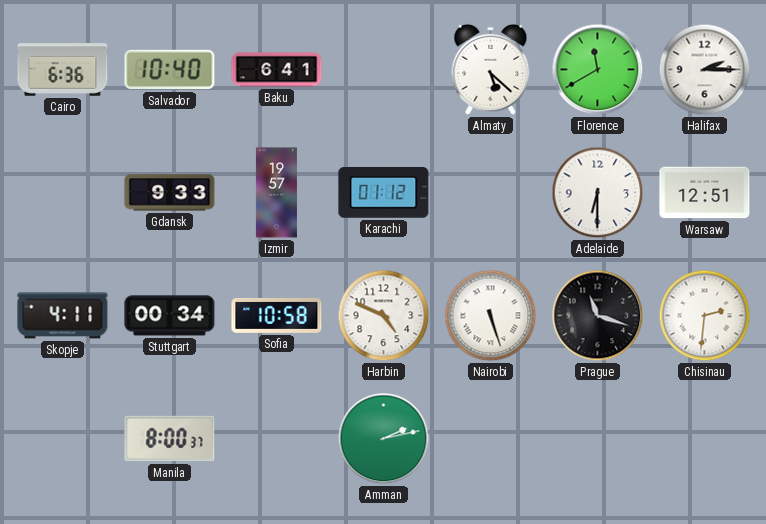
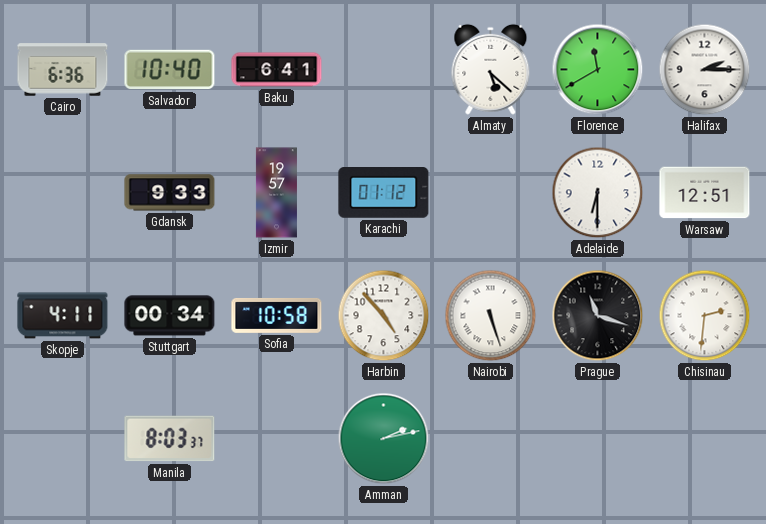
Harbin: 4:49 -> 4:53 (384, 316)
Manila: 8:00 -> 8:03 (170, 439)
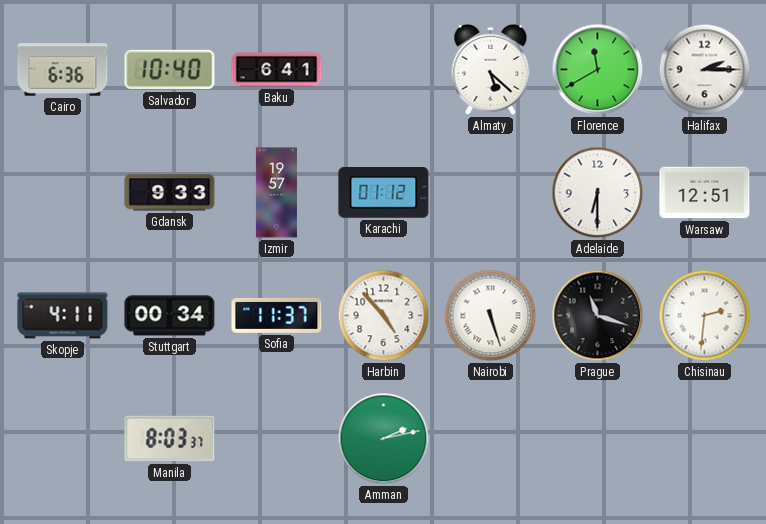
Sofia: 10:58 -> 11:37 (277, 315)
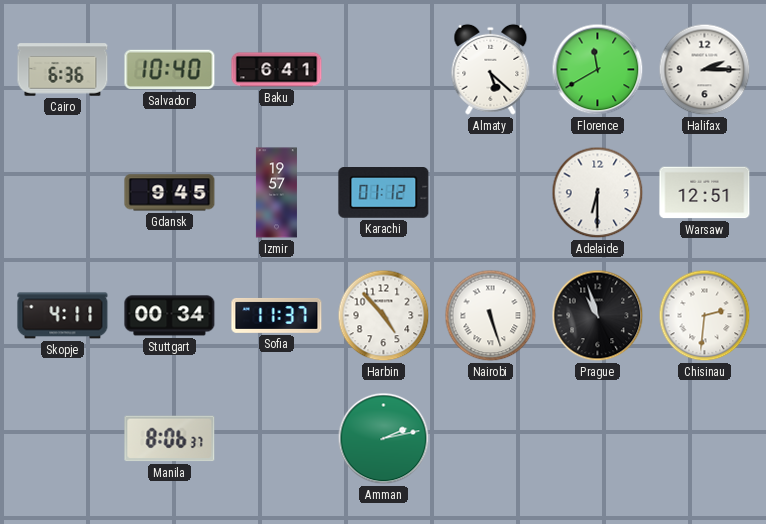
Gdansk: 9:33 -> 9:45 (170, 193)
Prague: 11:18 -> 10:57 (598, 316)
Manila: 8:03 -> 8:06 (170, 439)
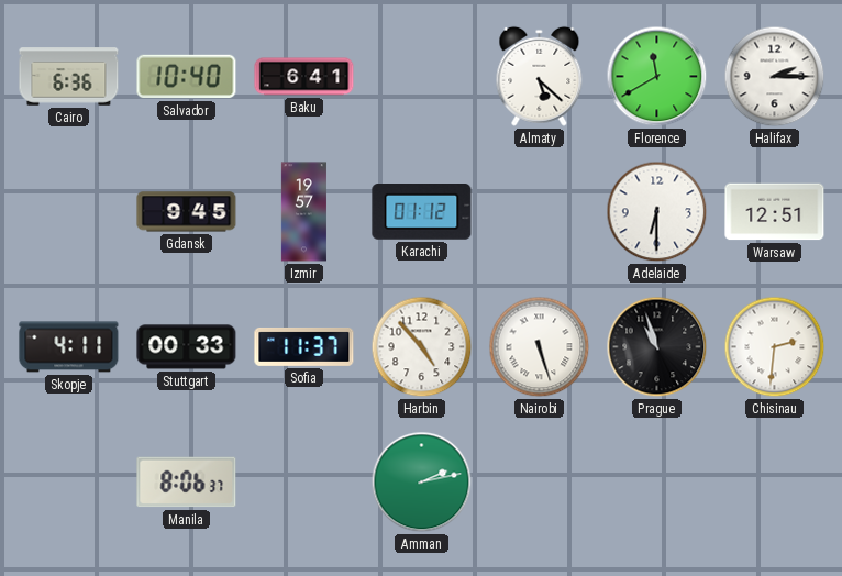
Stuttgart: 00:34 -> 00:33 (187, 347)
